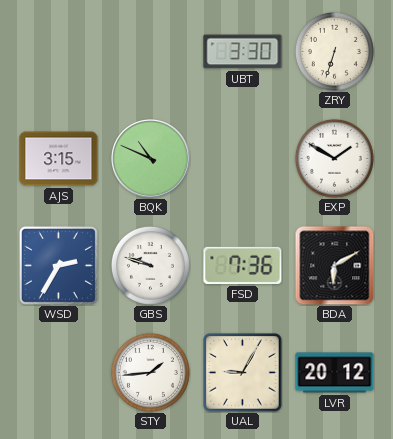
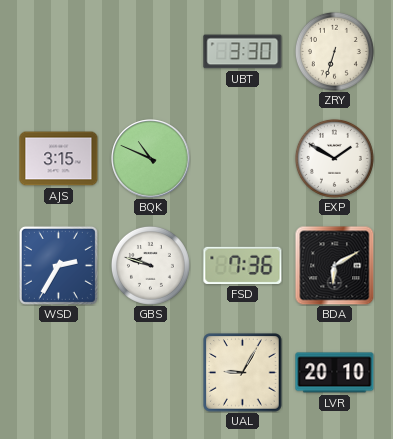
STY: 1:44 -> none (150, 372)
LVR: 20:12 -> 20:10 (335, 373)
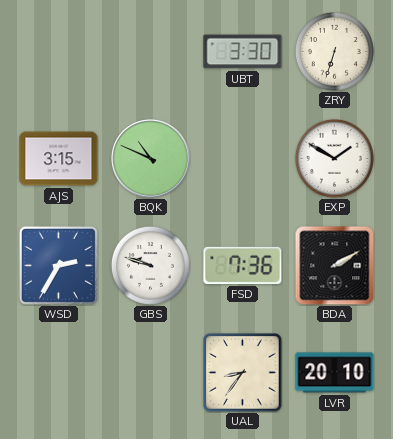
BDA: 6:10 -> 2:10 (334, 265)
UAL: 9:05 -> 8:36 (243, 373)
